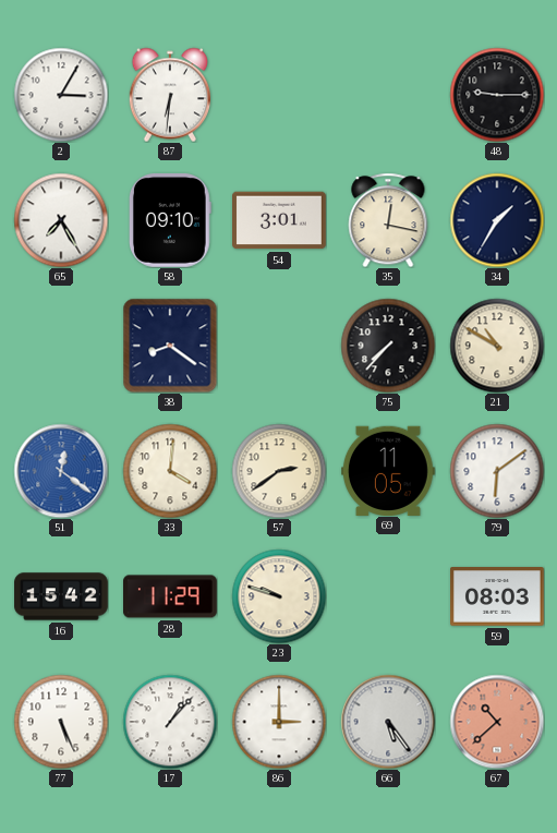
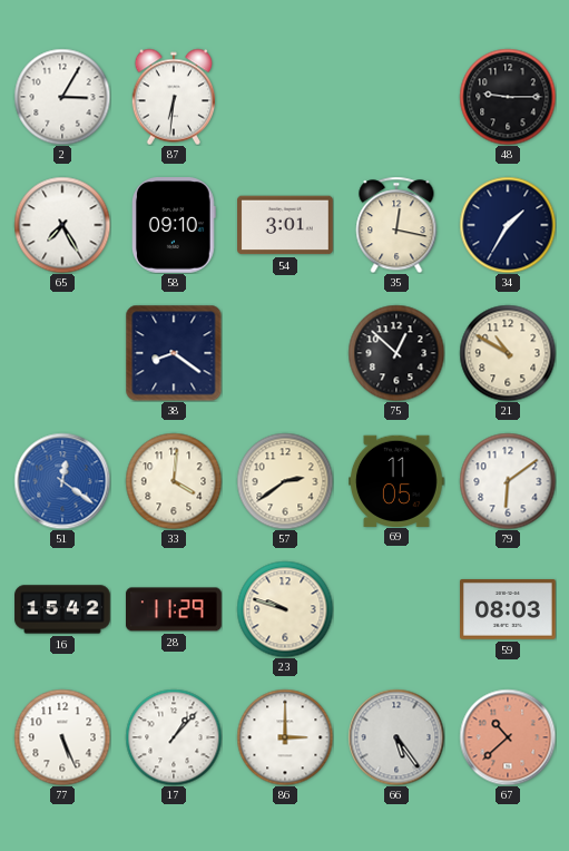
75: 7:37 -> 12:52 (396, 353)
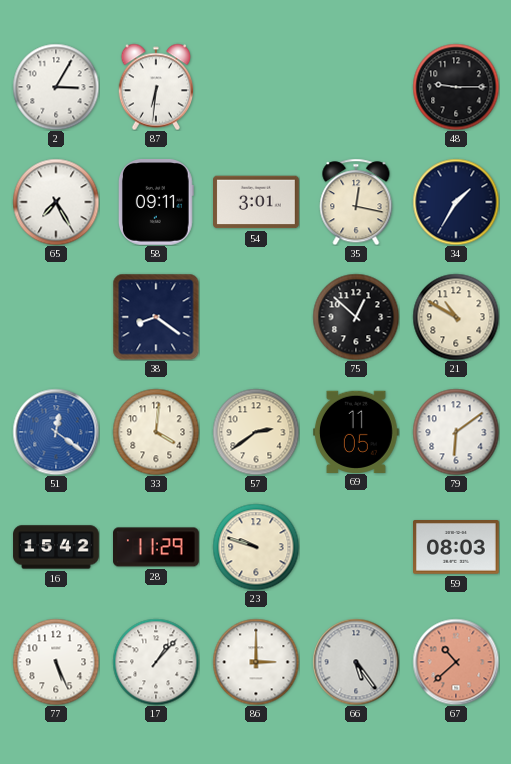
58: 09:10 -> 09:11 (156, 203)
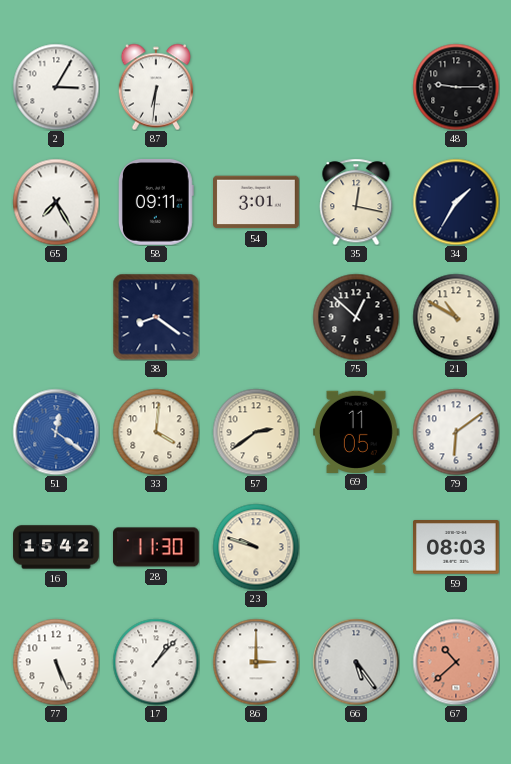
28: 11:29 -> 11:30 (157, 547)
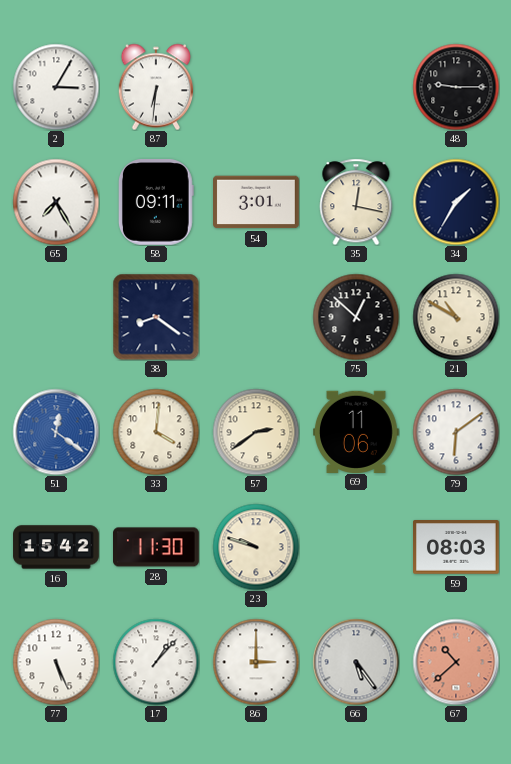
69: 11:05 -> 11:06 (357, 431)
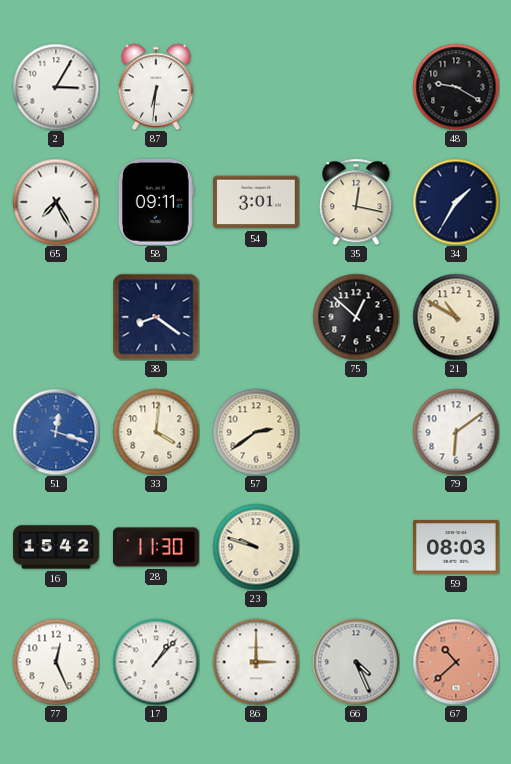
48: 9:15 -> 9:20 (456, 87)
51: 12:21 -> 12:18 (56, 432)
69: 11:06 -> none (357, 431)
77: 5:26 -> 12:26 (56, 662)
66: 5:24 -> 4:26 (356, 662)
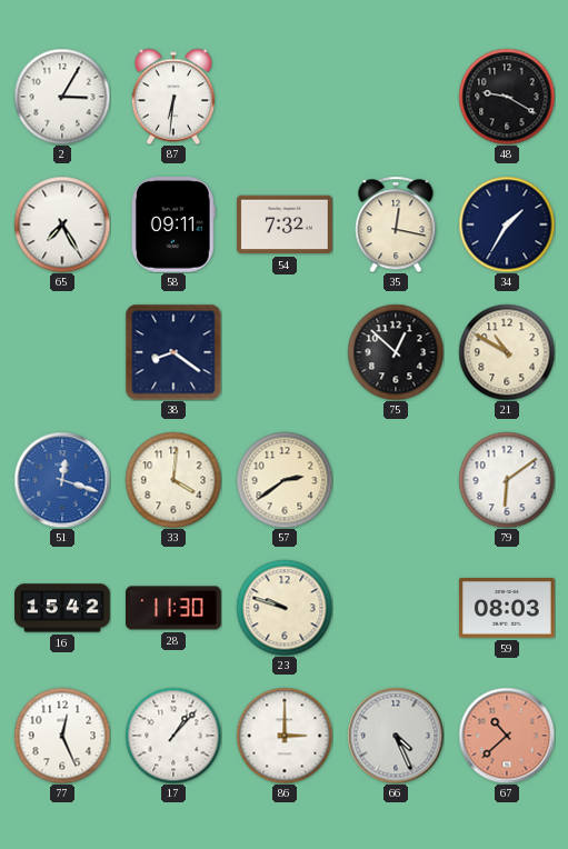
54: 3:01 -> 7:32 (286, 224)
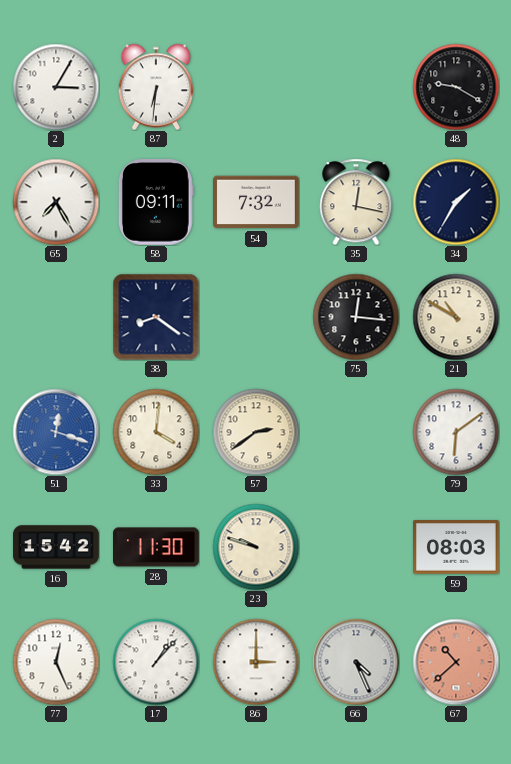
75: 12:52 -> 12:16 (356, 317)
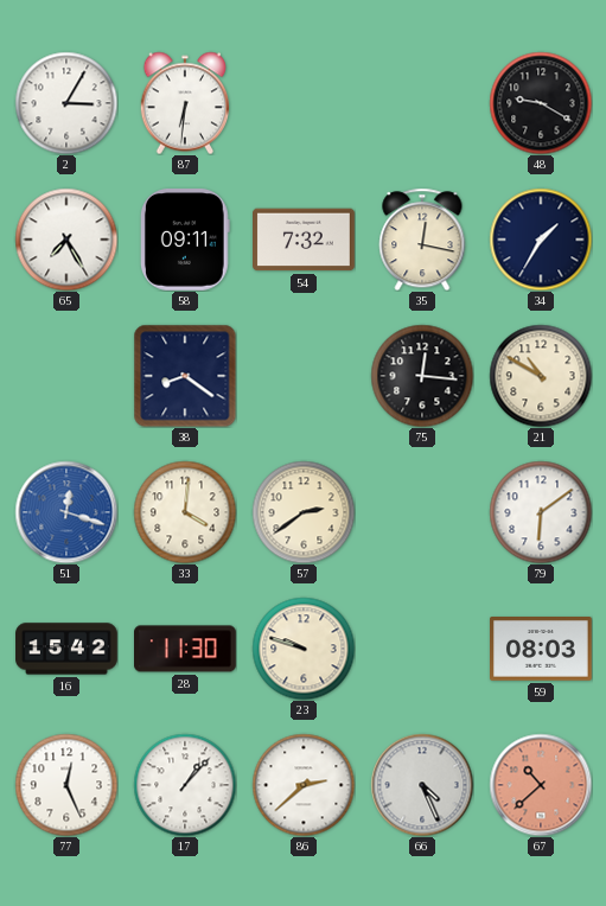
86: 3:00 -> 2:38 (304, 785)
